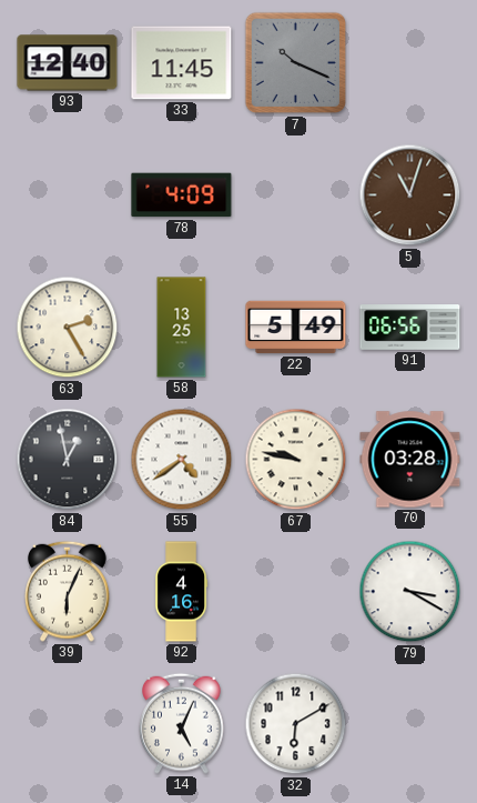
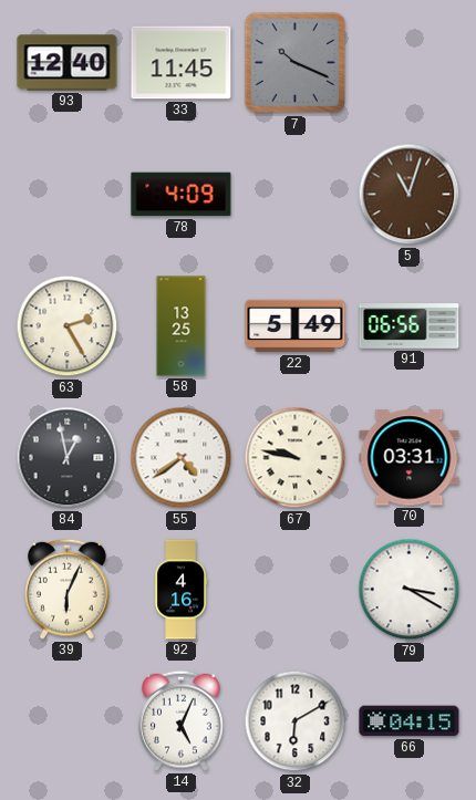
70: 03:28 -> 03:31 (410, 458)
66: none -> 04:15 (410, 721)
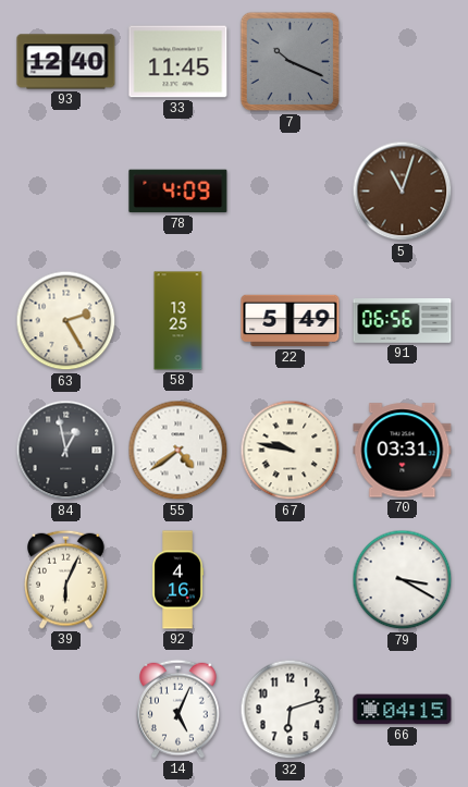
32: 6:10 -> 6:12 (291, 710)
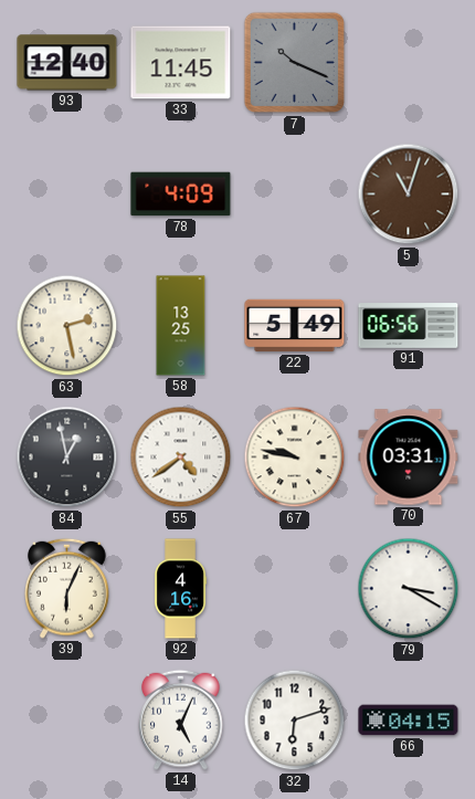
63: 2:25 -> 2:28 (67, 326)
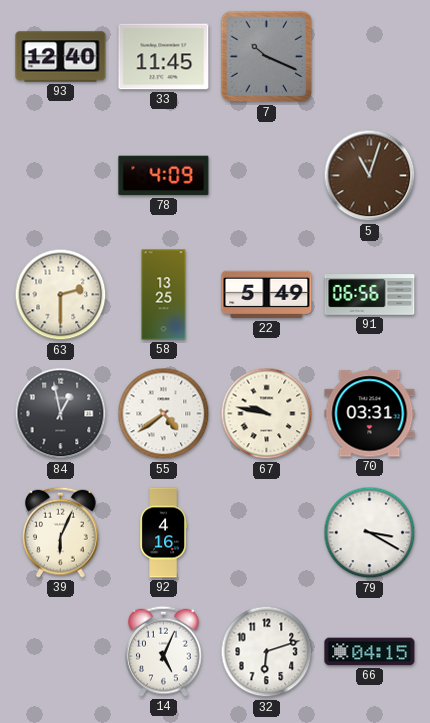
63: 2:28 -> 2:30 (61, 295)
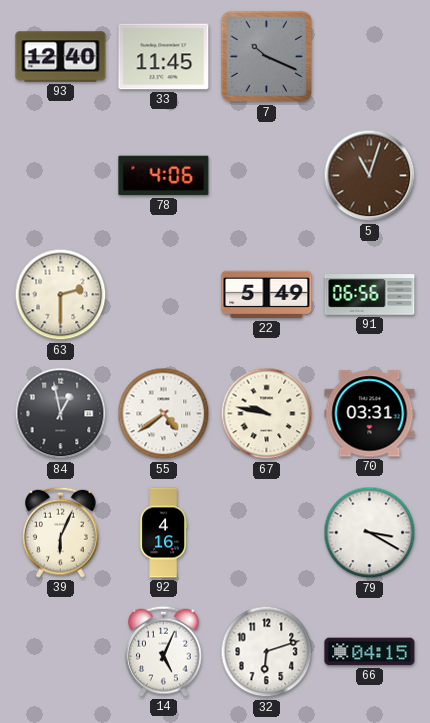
78: 4:09 -> 4:06 (164, 176)
58: 13:25 -> none (164, 295)
